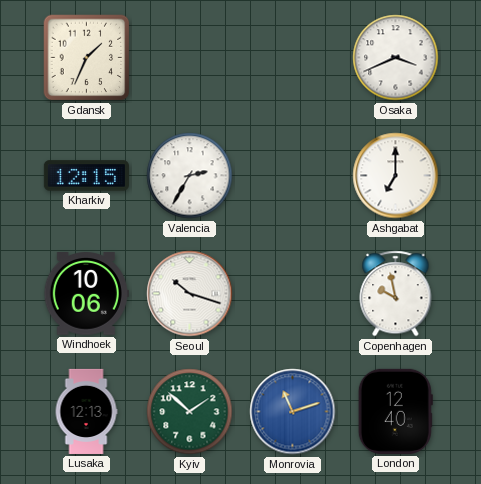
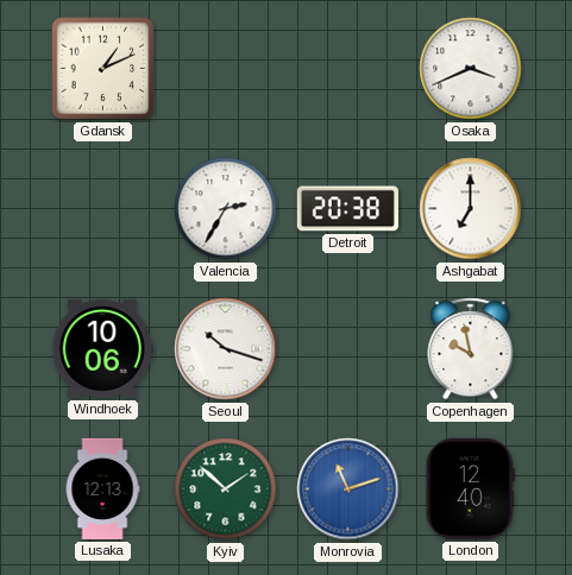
Gdansk: 1:34 -> 1:11 (103, 69)
Kharkiv: 12:15 -> none (86, 176)
Detroit: none -> 20:38 (347, 209)
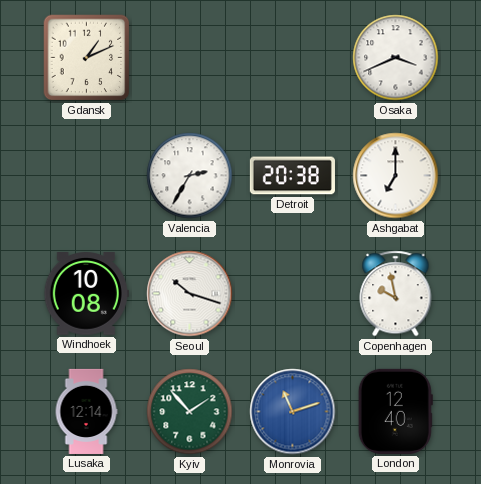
Windhoek: 10:06 -> 10:08 (86, 294)
Lusaka: 12:13 -> 12:14 (86, 411)
Kyiv: 1:52 -> 1:53 (190, 412)
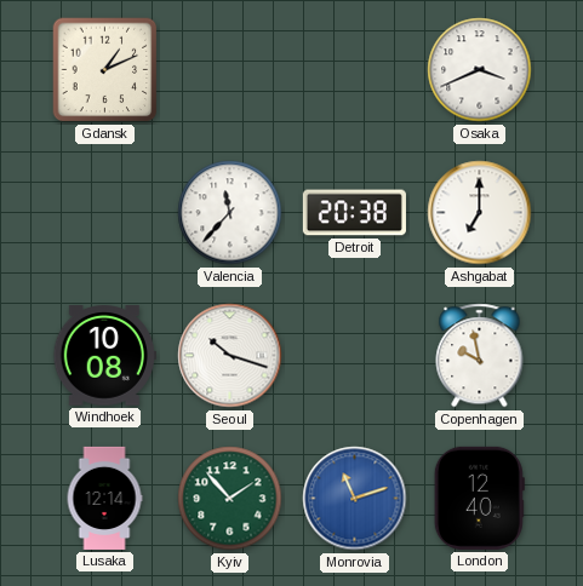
Valencia: 2:35 -> 11:37 (230, 213)
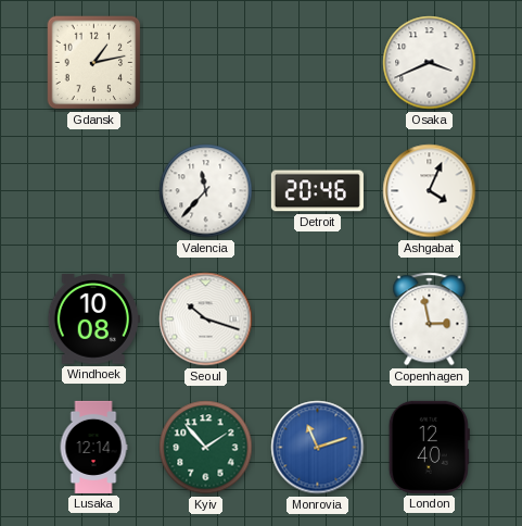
Gdansk: 1:11 -> 1:13 (94, 63)
Detroit: 20:38 -> 20:46 (317, 191)
Ashgabat: 7:00 -> 4:04 (430, 191)
Copenhagen: 9:58 -> 2:58 (430, 320)
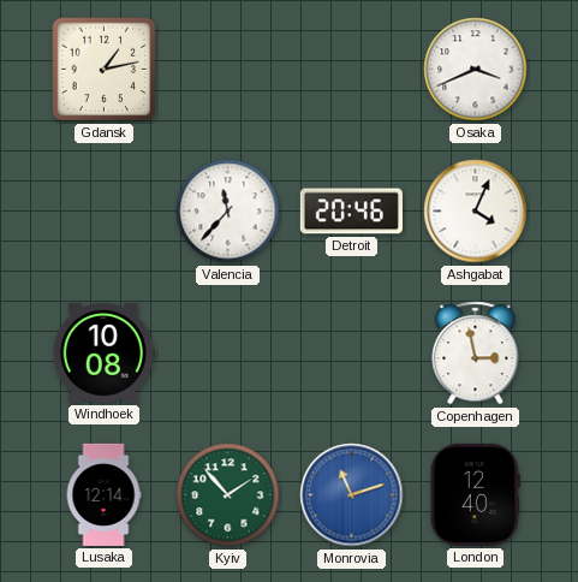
Seoul: 10:18 -> none (206, 320)
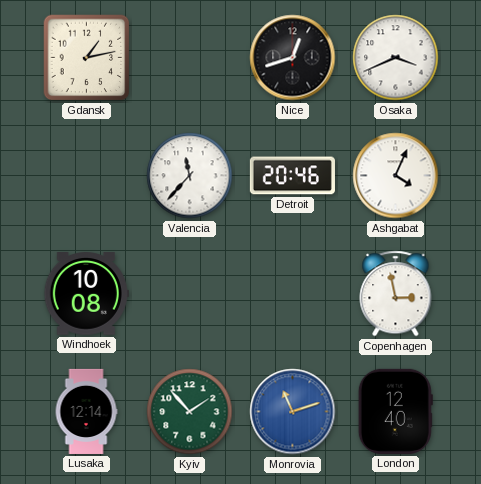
Nice: none -> 12:42 (293, 58)
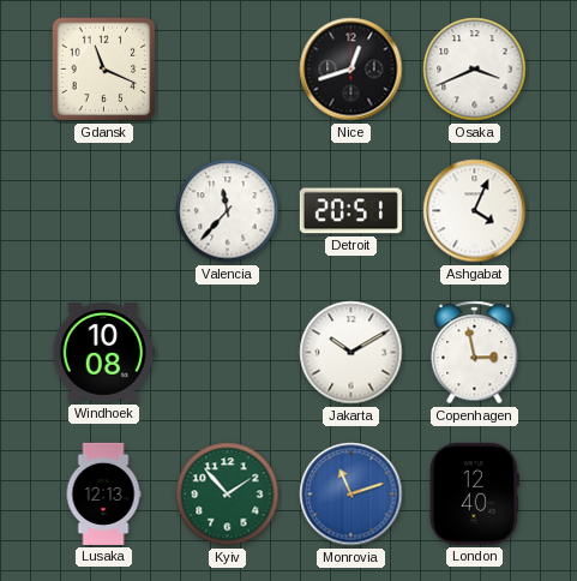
Gdansk: 1:13 -> 11:19 (104, 70)
Detroit: 20:46 -> 20:51 (350, 211)
Jakarta: none -> 10:10 (351, 353)
Lusaka: 12:14 -> 12:13 (103, 493)
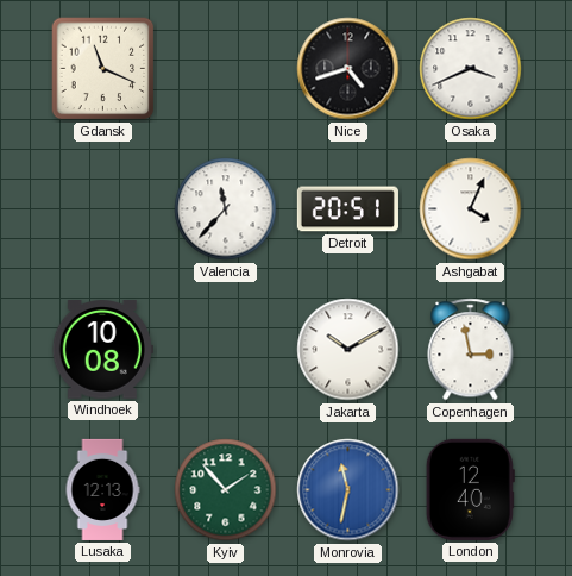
Nice: 12:42 -> 4:42 (348, 69)
Monrovia: 11:12 -> 11:32 (348, 490)
